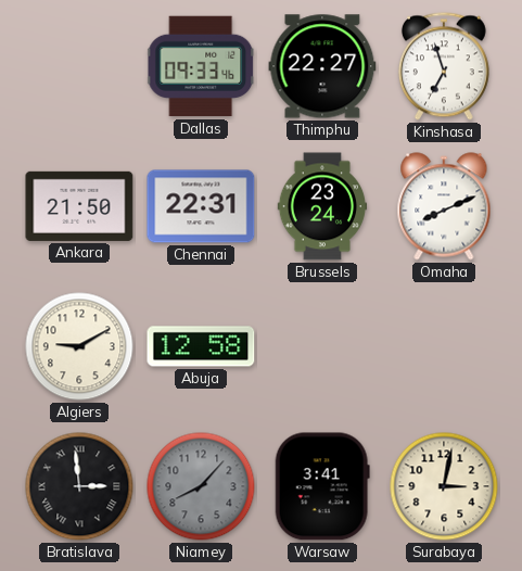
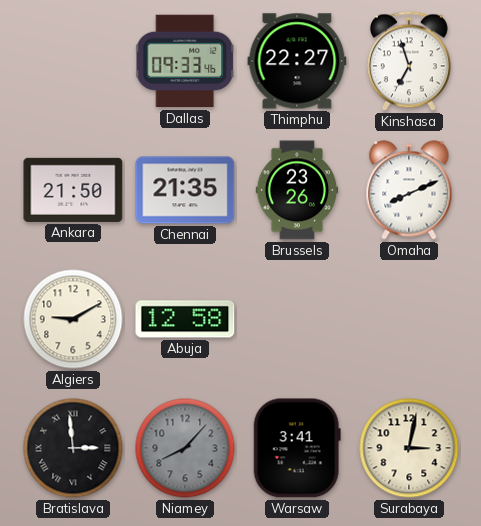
Chennai: 22:31 -> 21:35 (185, 190)
Brussels: 23:24 -> 23:26 (297, 190)
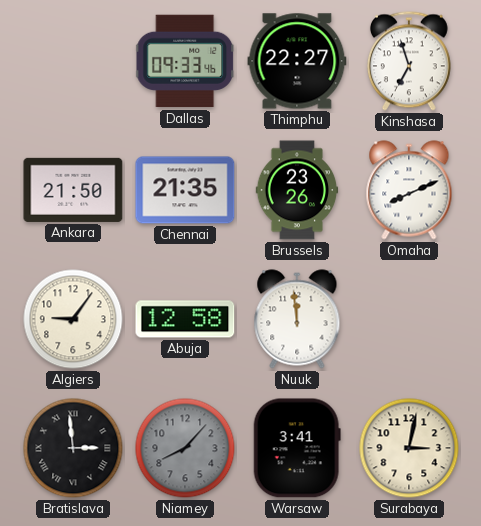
Algiers: 9:10 -> 9:06 (73, 319)
Nuuk: none -> 11:59 (297, 319)
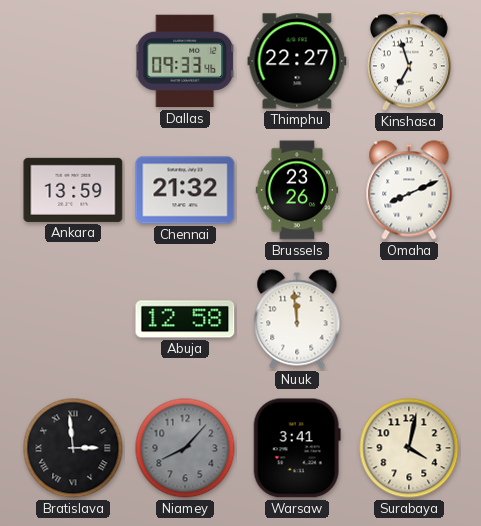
Ankara: 21:50 -> 13:59 (73, 190)
Chennai: 21:35 -> 21:32 (185, 190)
Algiers: 9:06 -> none (73, 319)
Surabaya: 3:02 -> 4:02 (409, 448)
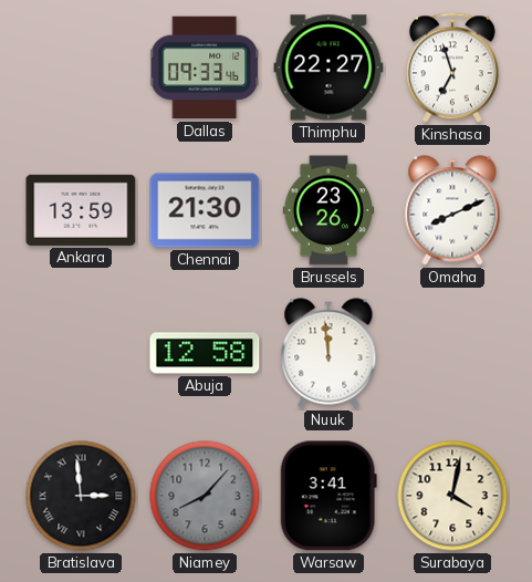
Chennai: 21:32 -> 21:30 (205, 210)
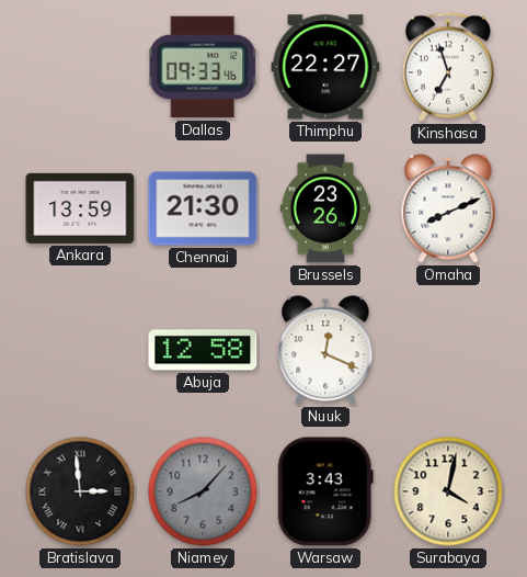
Nuuk: 11:59 -> 12:19 (325, 350)
Warsaw: 3:41 -> 3:43 (325, 491)
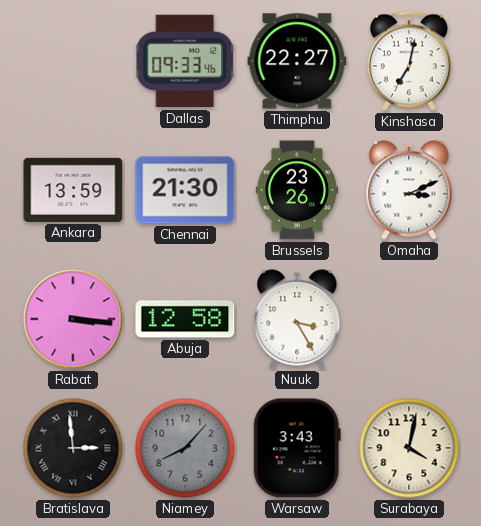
Kinshasa: 6:57 -> 7:02 (409, 61)
Omaha: 8:11 -> 3:11 (409, 190)
Rabat: none -> 3:16 (73, 319)
Nuuk: 12:19 -> 3:25 (297, 319)
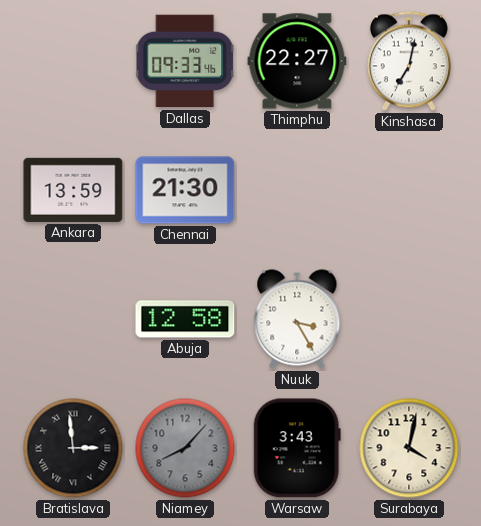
Brussels: 23:26 -> none (297, 190)
Omaha: 3:11 -> none (409, 190)
Rabat: 3:16 -> none (73, 319)
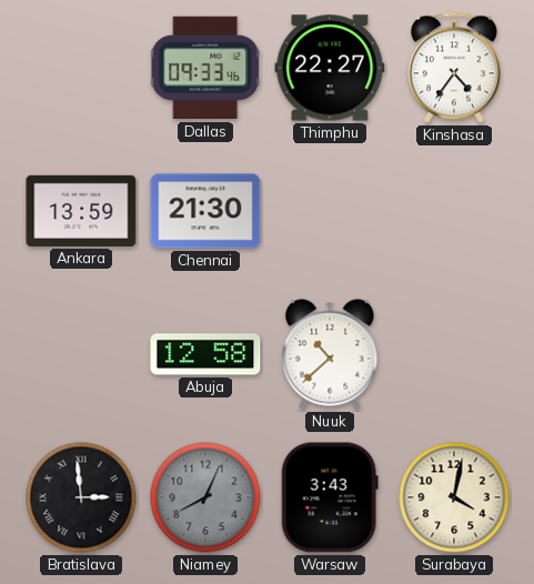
Kinshasa: 7:02 -> 4:36 (454, 68)
Nuuk: 3:25 -> 10:38 (330, 354)
Niamey: 8:07 -> 8:04 (205, 497)
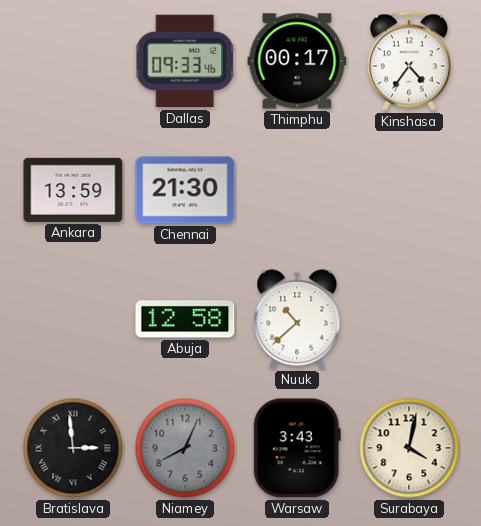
Thimphu: 22:27 -> 00:17 (297, 61)
